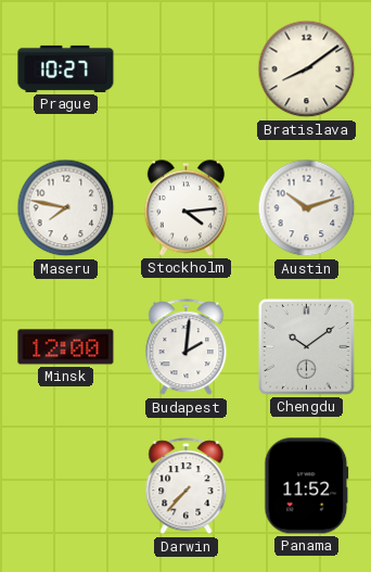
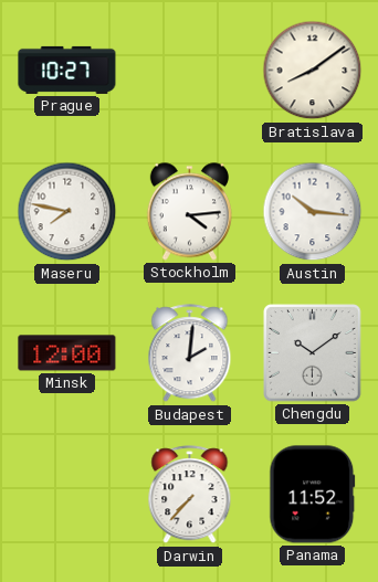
Austin: 10:12 -> 10:16 (313, 212)
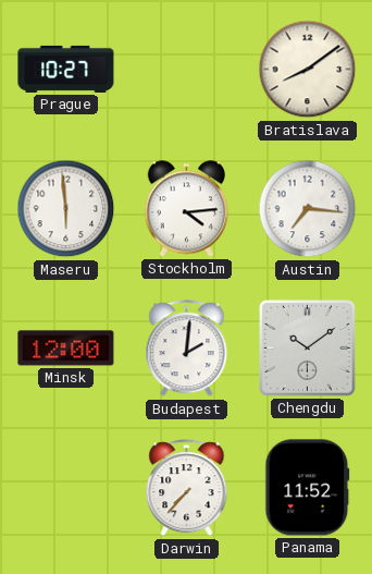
Maseru: 7:47 -> 5:59 (66, 209)
Austin: 10:16 -> 7:16 (308, 209)
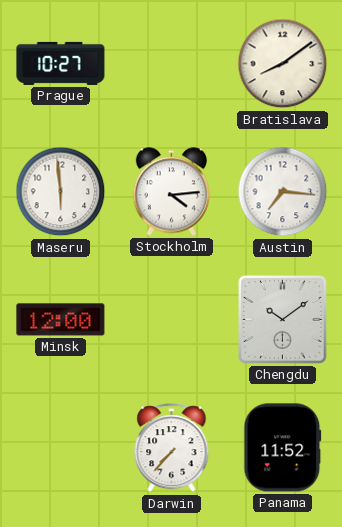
Budapest: 2:01 -> none (187, 349)
